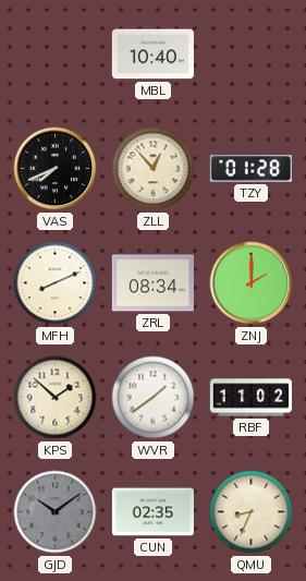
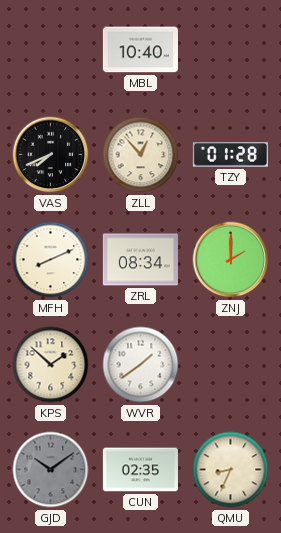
RBF: 11:02 -> none (250, 398)
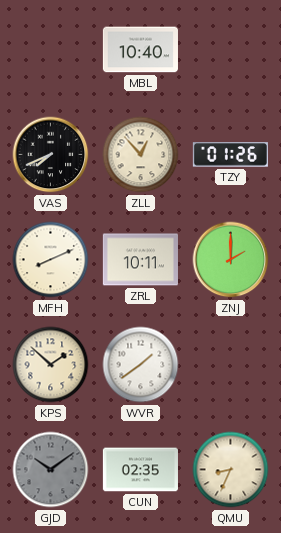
TZY: 01:28 -> 01:26 (230, 155)
ZRL: 08:34 -> 10:11 (140, 260)
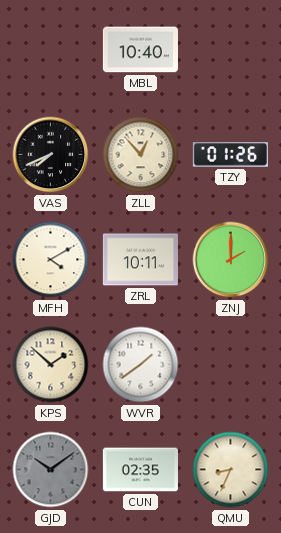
MFH: 8:11 -> 4:10 (51, 260)
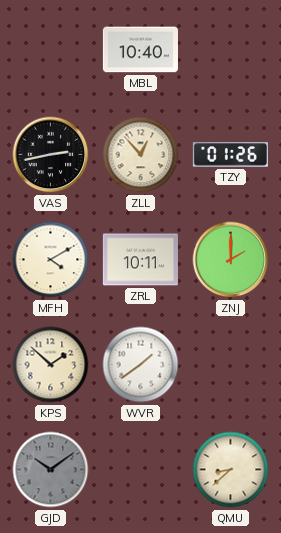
VAS: 7:41 -> 2:43 (51, 155)
CUN: 02:35 -> none (140, 470)
QMU: 8:34 -> 8:38 (231, 470)
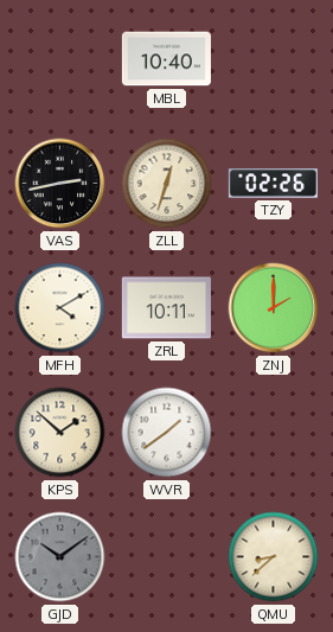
ZLL: 12:53 -> 12:33 (167, 184)
TZY: 01:26 -> 02:26 (273, 184)
